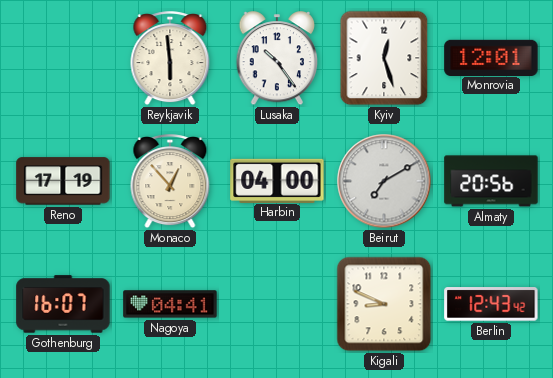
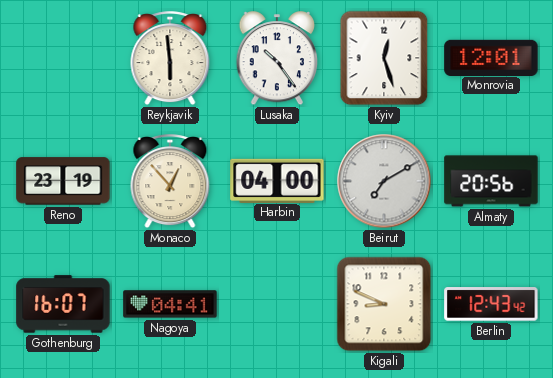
Reno: 17:19 -> 23:19 (63, 181)
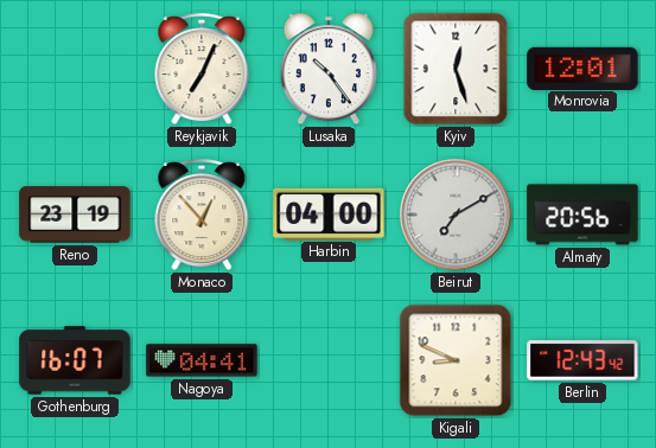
Reykjavik: 5:59 -> 7:04 (202, 70)
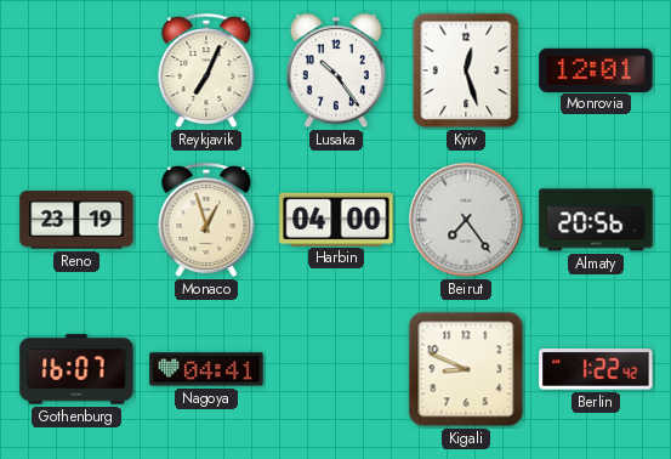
Monaco: 12:53 -> 12:57 (206, 221)
Beirut: 7:10 -> 7:24 (466, 220)
Berlin: 12:43 -> 1:22 (596, 369)
